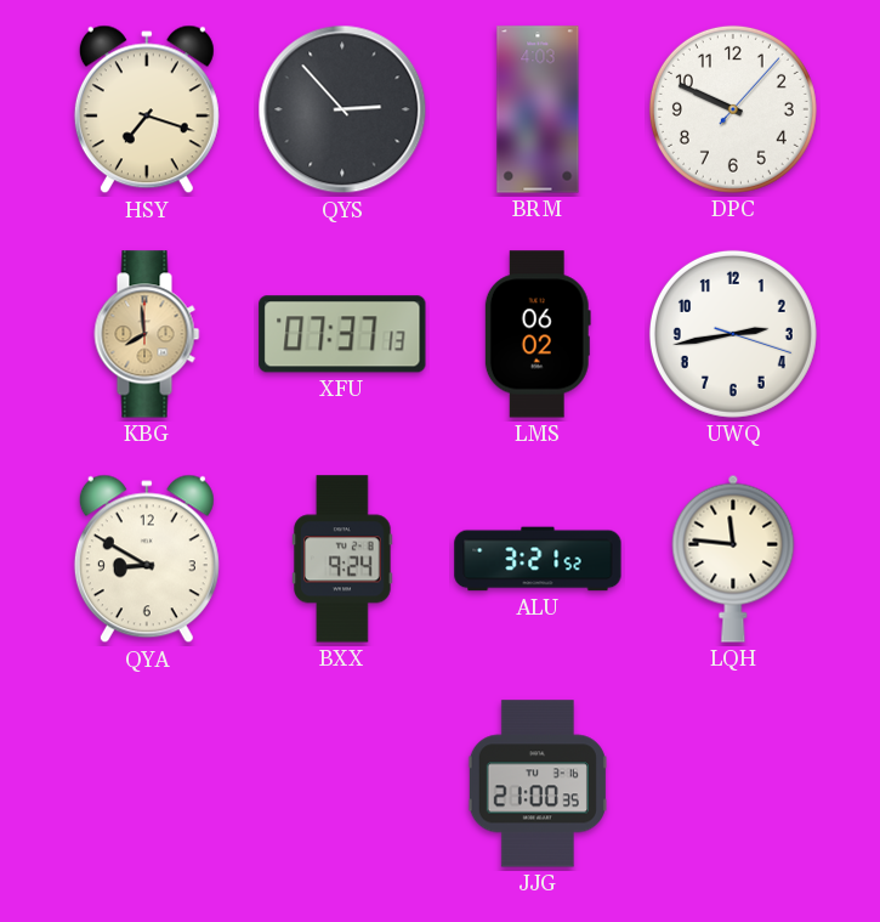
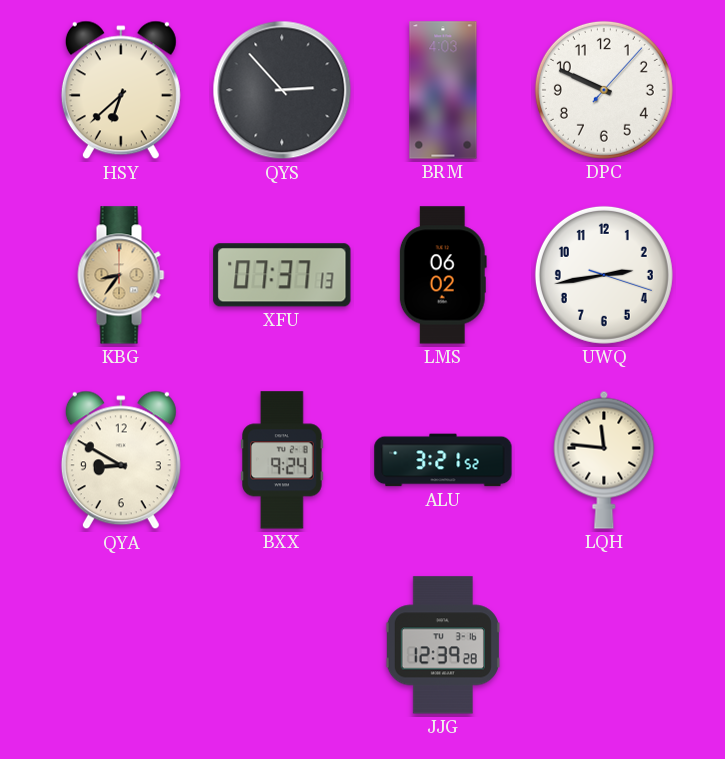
HSY: 7:18 -> 6:38 (121, 90)
KBG: 7:59 -> 8:36 (121, 275)
JJG: 21:00 -> 12:39 (443, 645)
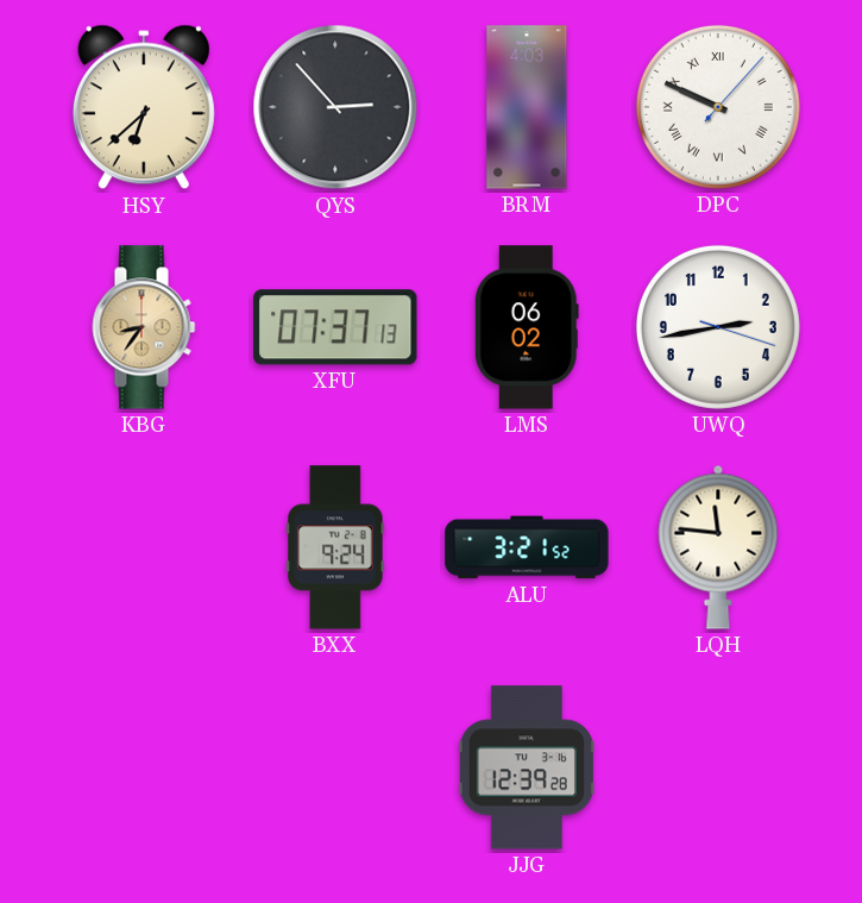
DPC numerals: Arabic -> Roman (718, 107)
QYA: 8:50 -> none (121, 460)
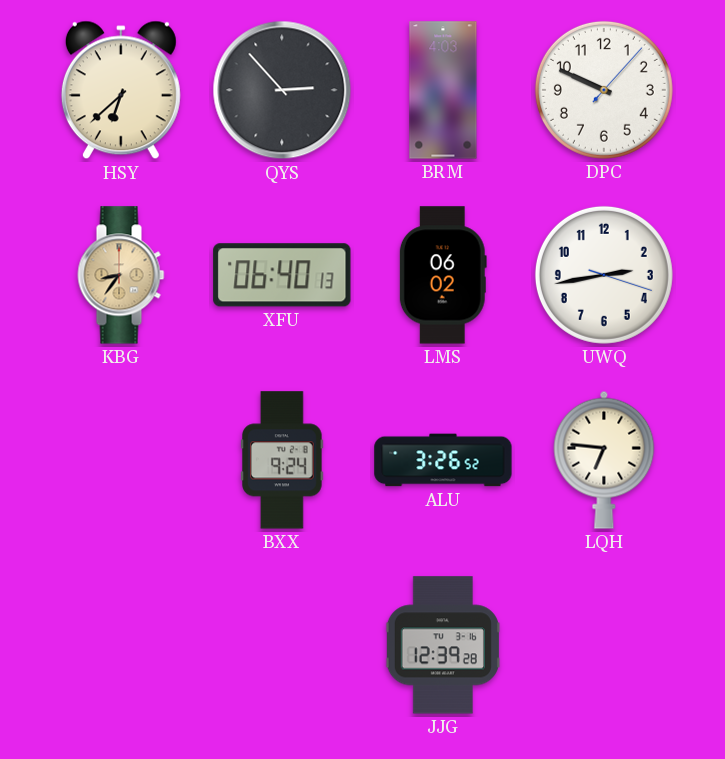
DPC numerals: Roman -> Arabic (604, 90)
XFU: 07:37 -> 06:40 (282, 275)
ALU: 3:21 -> 3:26 (443, 460)
LQH: 11:46 -> 6:46 (604, 460)
